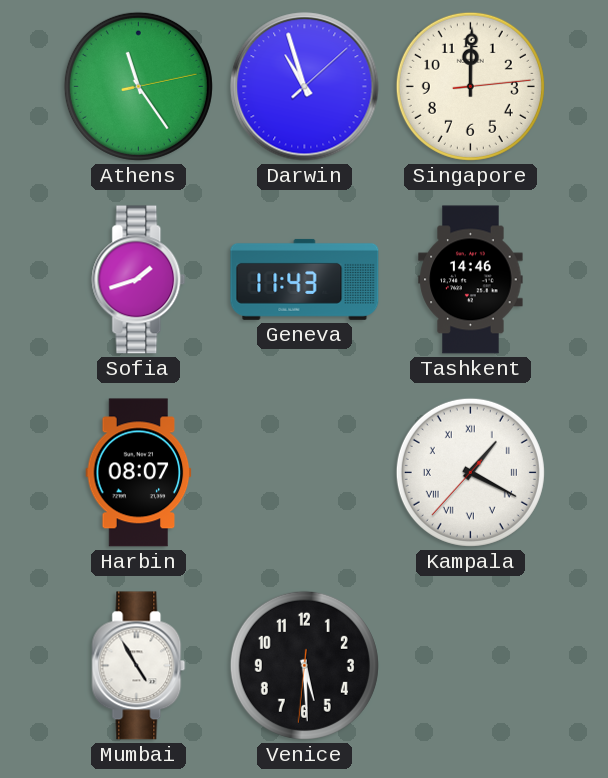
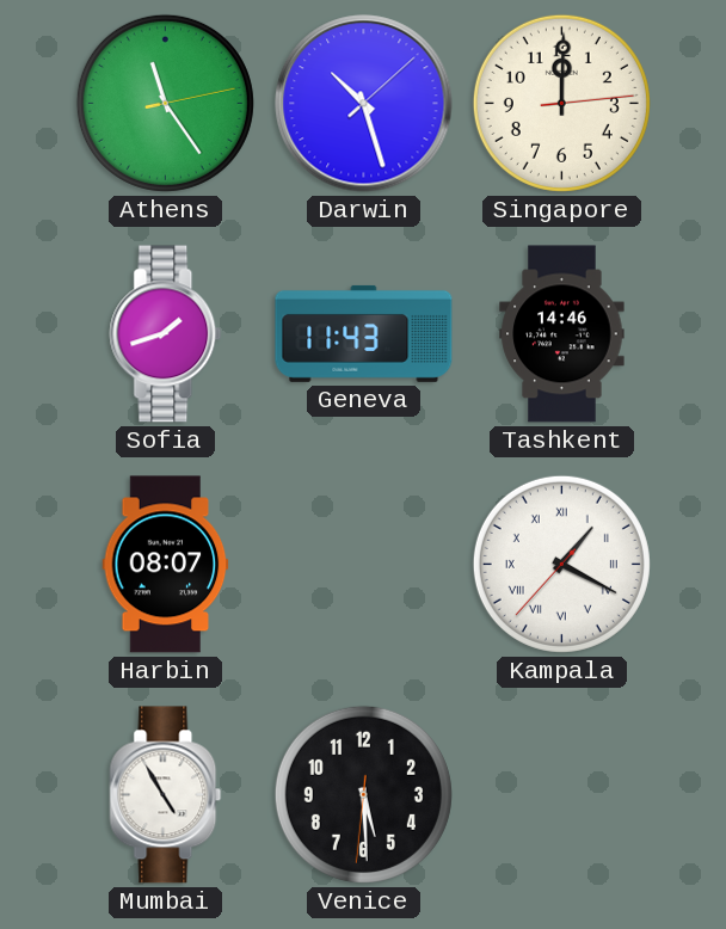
Darwin: 10:57 -> 10:27 (364, 104)
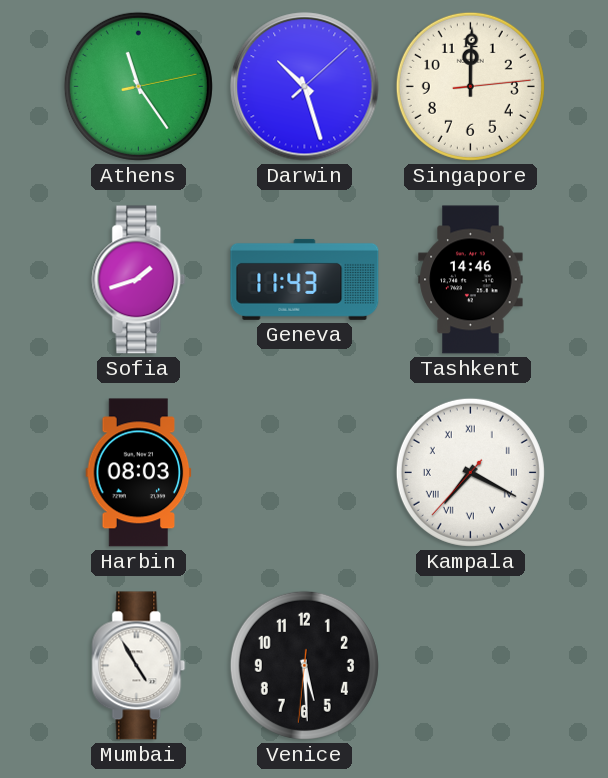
Harbin: 08:07 -> 08:03 (139, 473)
Kampala: 1:19 -> 7:19 (470, 472)
